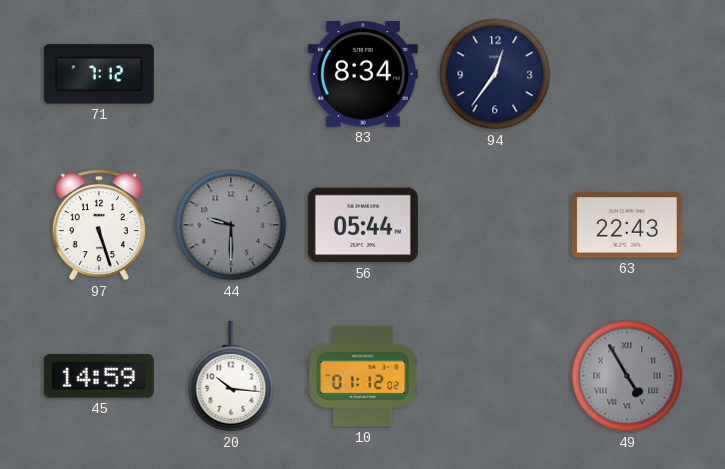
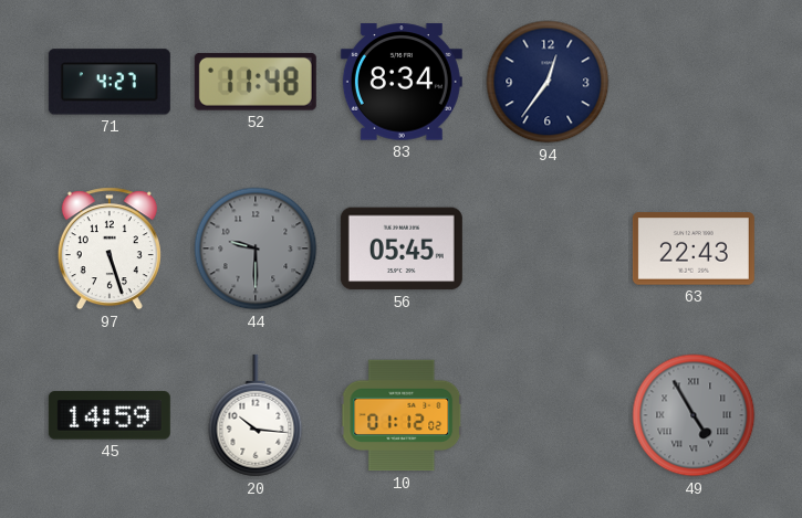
71: 7:12 -> 4:27 (110, 82)
52: none -> 11:48 (256, 82)
56: 05:44 -> 05:45 (402, 249)
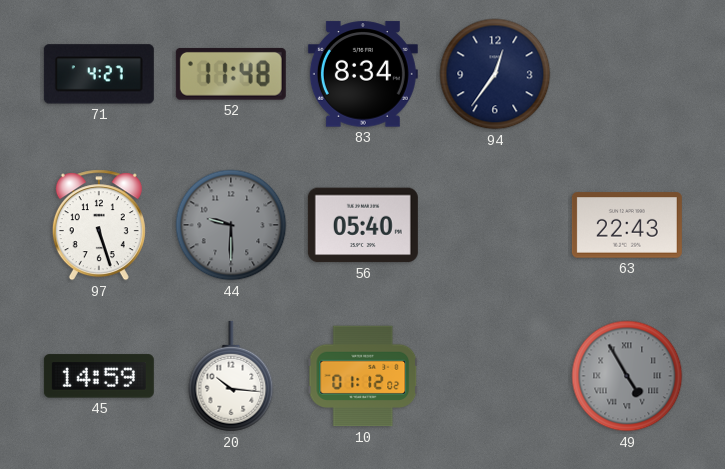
56: 05:45 -> 05:40 (363, 225)
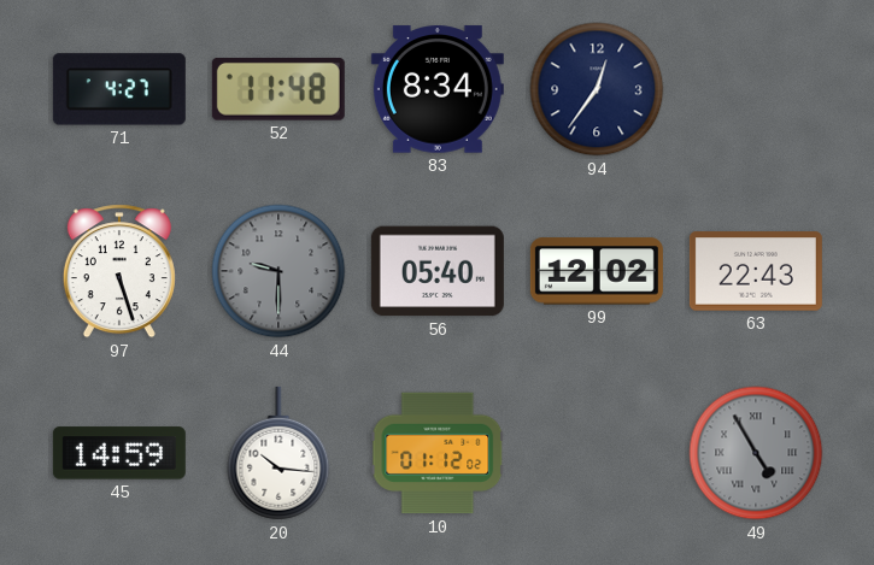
99: none -> 12:02 (597, 271)
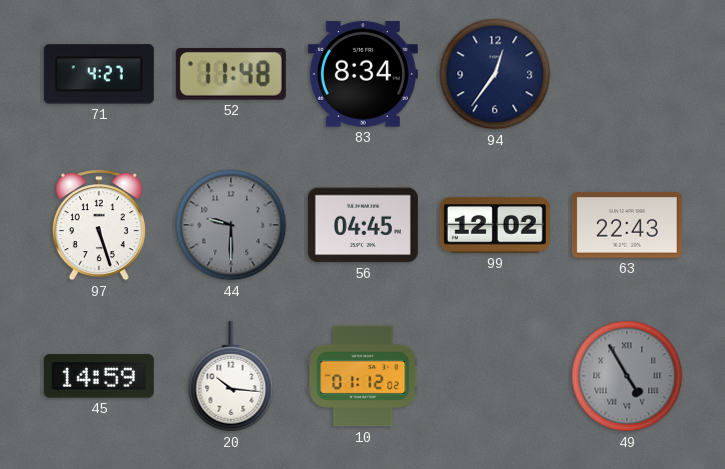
56: 05:40 -> 04:45 (363, 225)
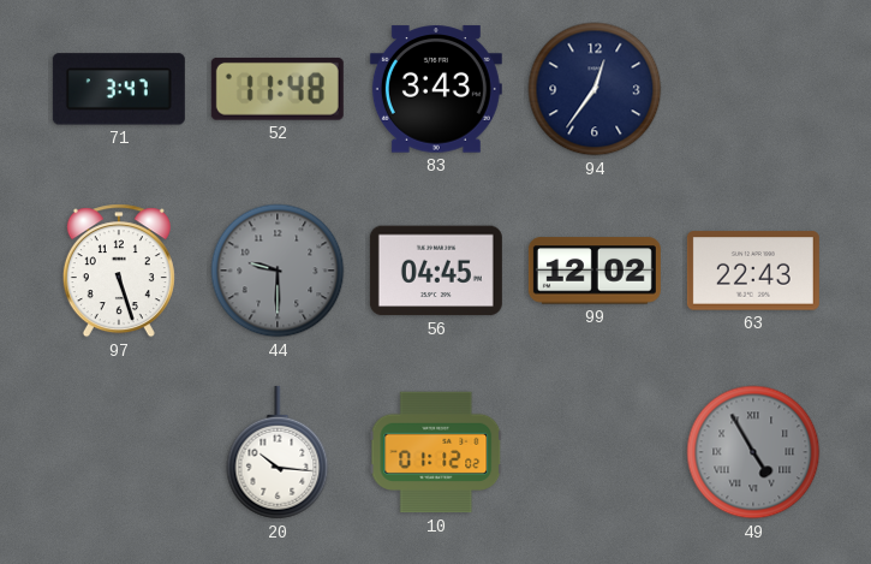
71: 4:27 -> 3:47 (119, 89)
83: 8:34 -> 3:43 (436, 89)
45: 14:59 -> none (99, 376)
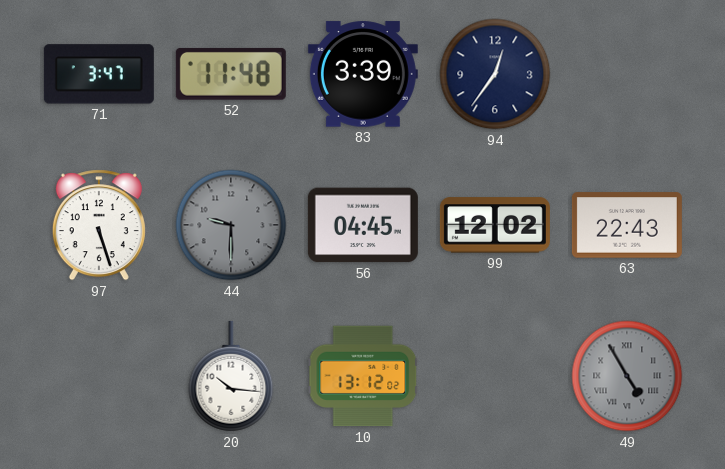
83: 3:43 -> 3:39 (363, 74)
10: 01:12 -> 13:12 (363, 376)
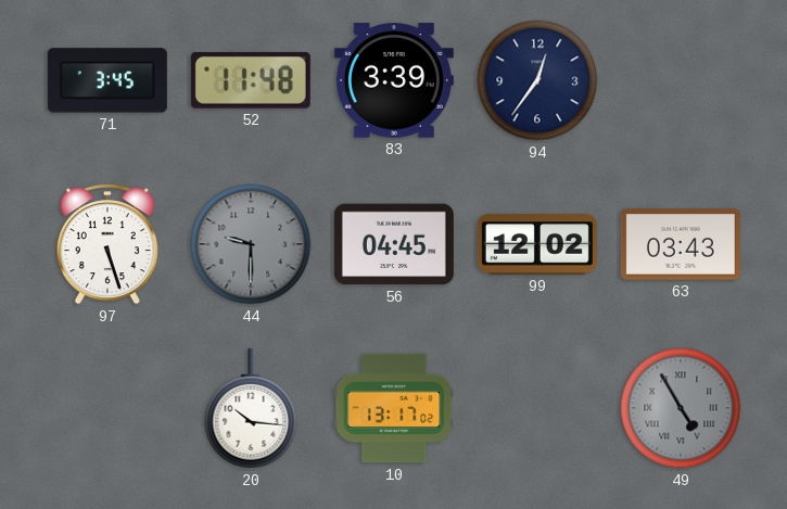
71: 3:47 -> 3:45 (107, 80)
63: 22:43 -> 03:43 (681, 244)
10: 13:12 -> 13:17 (394, 408)
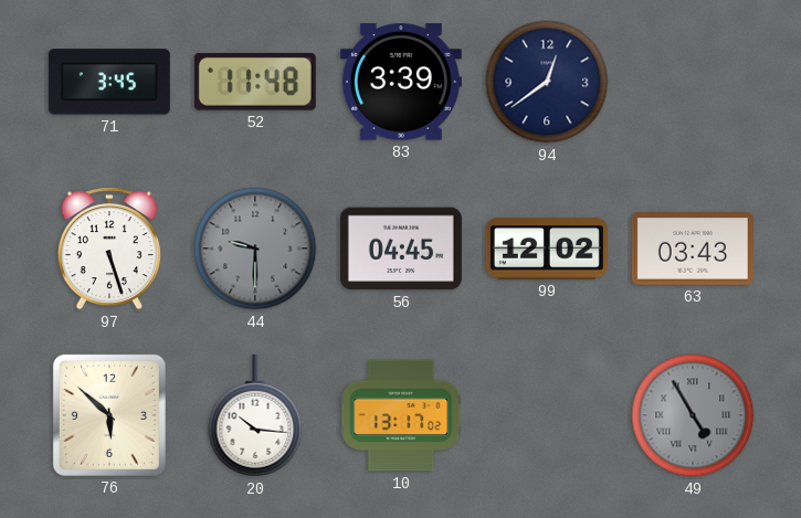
94: 12:36 -> 12:39 (547, 82)
76: none -> 5:52 (109, 415)
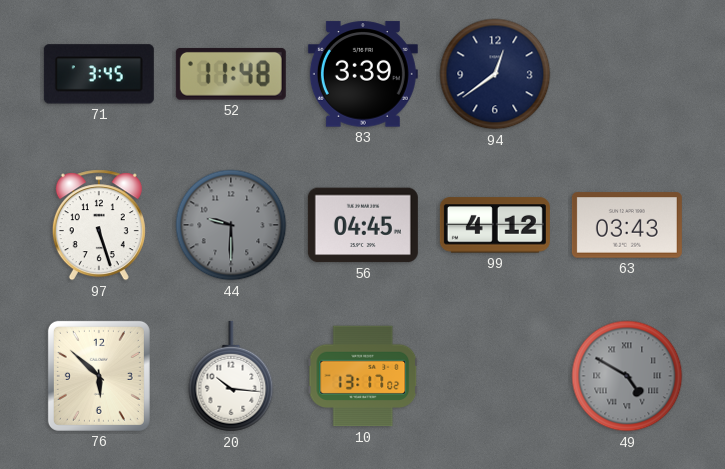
99: 12:02 -> 4:12 (495, 225)
49: 4:55 -> 4:50 (627, 376)
